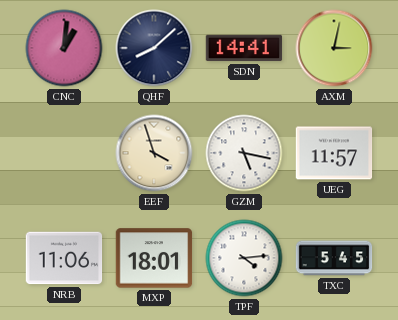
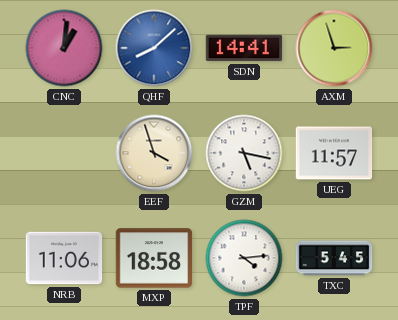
QHF dial: navy -> blue (154, 48)
AXM: 3:02 -> 2:57 (334, 48)
MXP: 18:01 -> 18:58 (154, 258)
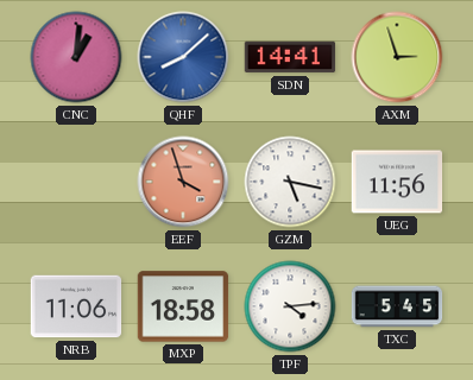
EEF dial: cream -> salmon (183, 182)
UEG: 11:57 -> 11:56 (397, 182)
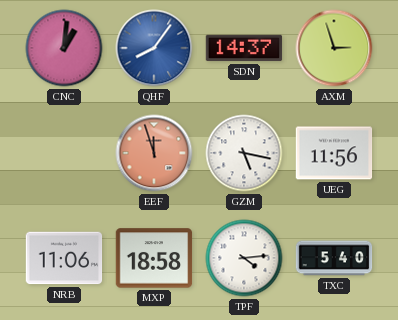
QHF: 8:08 -> 8:06 (154, 48)
SDN: 14:41 -> 14:37 (244, 48)
EEF: 3:57 -> 11:57 (154, 153)
TXC: 5:45 -> 5:40 (334, 258)
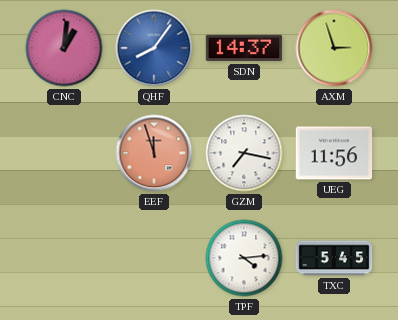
GZM: 5:17 -> 7:17 (244, 153)
NRB: 11:06 -> none (64, 258)
MXP: 18:58 -> none (154, 258)
TXC: 5:40 -> 5:45 (334, 258)
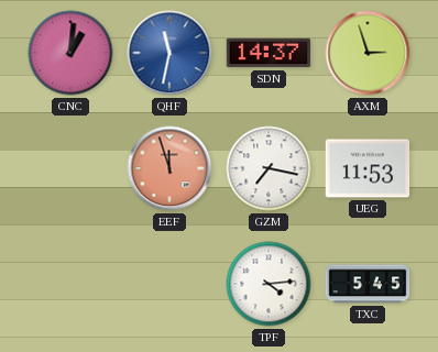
QHF: 8:06 -> 11:32 (169, 53)
UEG: 11:56 -> 11:53 (368, 168)
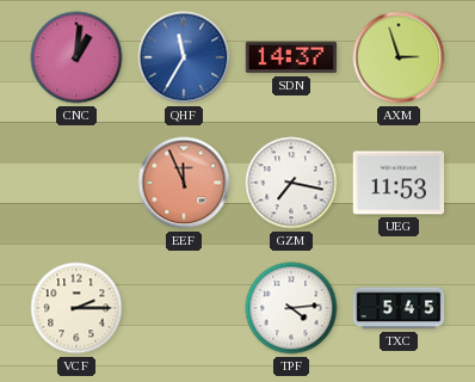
QHF: 11:32 -> 11:35 (184, 57)
EEF: 11:57 -> 11:56 (184, 183)
VCF: none -> 2:15 (76, 308)
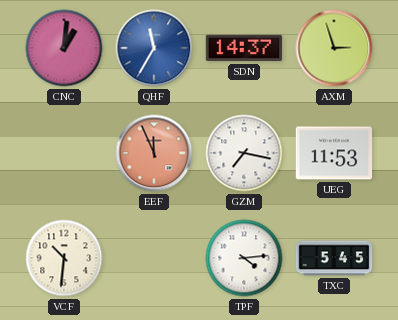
VCF: 2:15 -> 10:31 (64, 258)
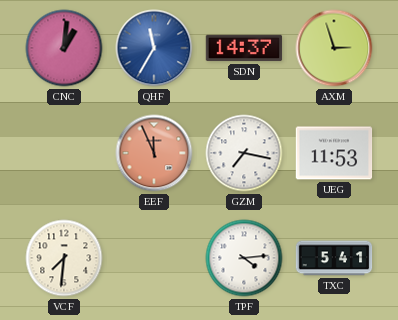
VCF: 10:31 -> 7:31 (64, 258)
TXC: 5:45 -> 5:41 (334, 258)
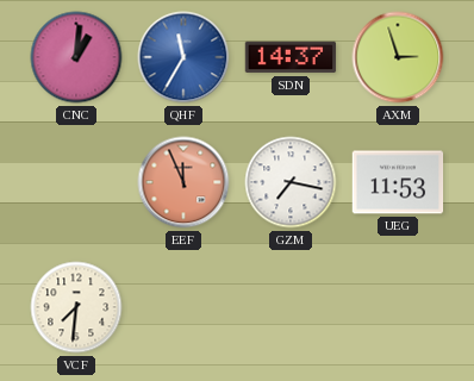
TPF: 4:14 -> none (244, 258)
TXC: 5:41 -> none (334, 258)
